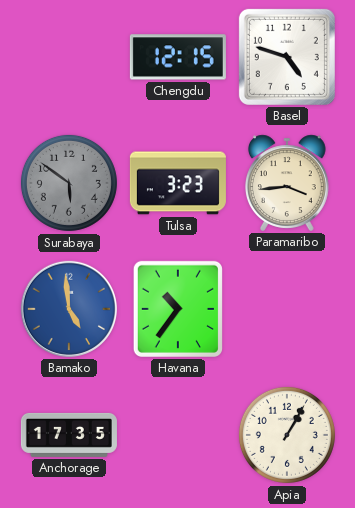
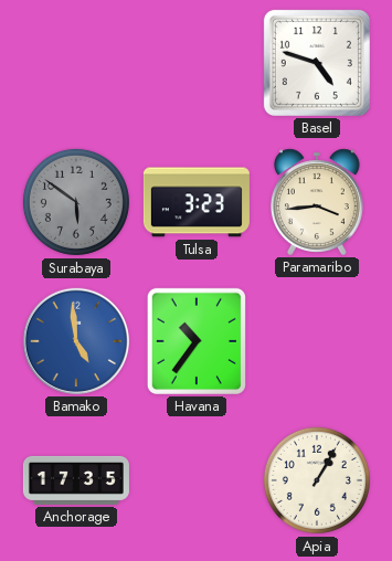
Chengdu: 12:15 -> none (178, 57)
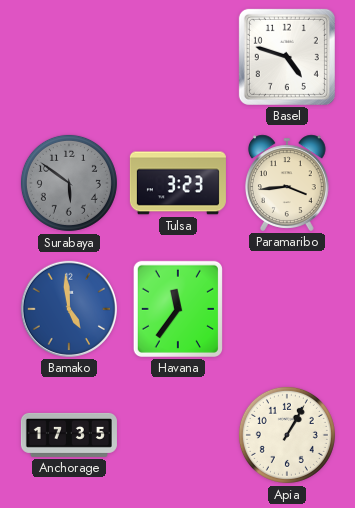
Havana: 10:36 -> 11:36 (178, 309)
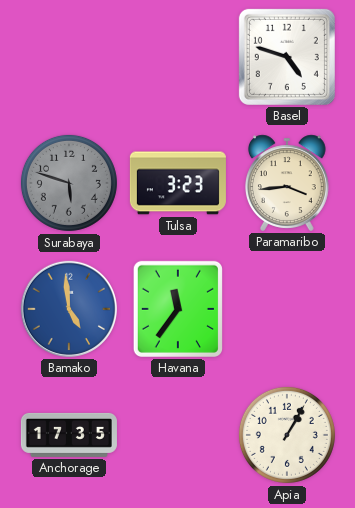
Surabaya: 5:51 -> 5:48 (69, 183)
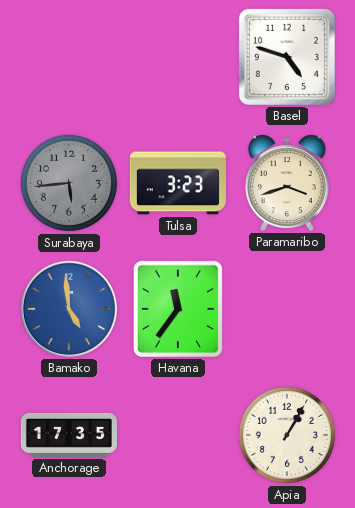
Surabaya: 5:48 -> 5:44 (69, 183)
Paramaribo: 3:44 -> 3:42 (287, 183)
